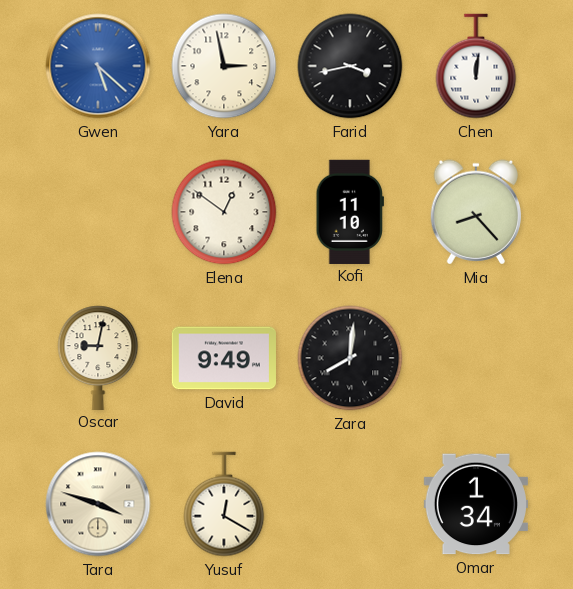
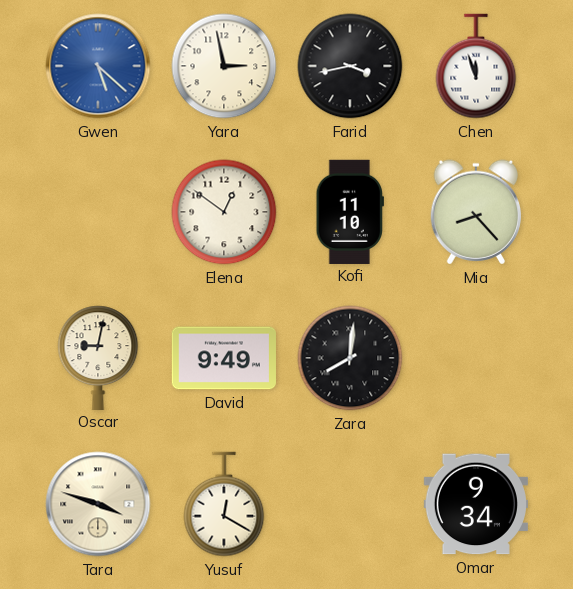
Chen: 12:01 -> 11:57 (476, 66)
Omar: 1:34 -> 9:34 (476, 504)
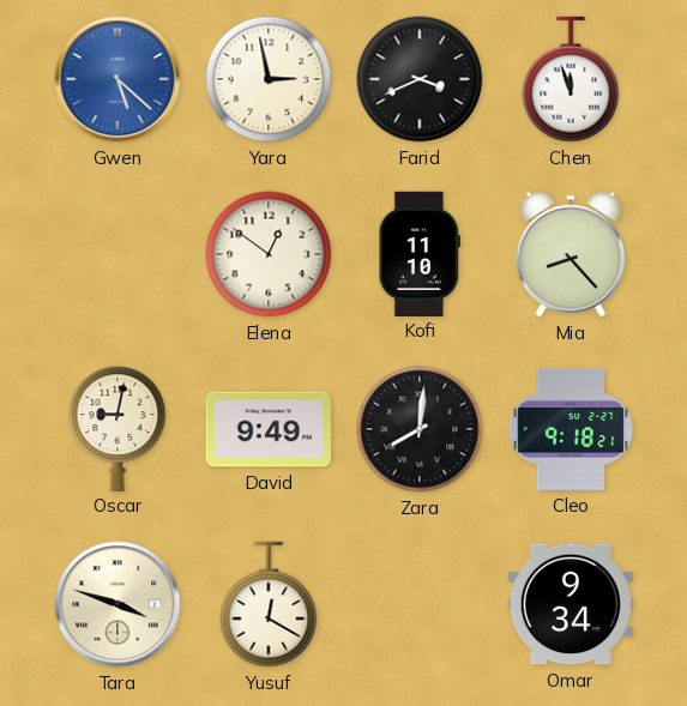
Farid: 3:43 -> 3:41 (420, 79)
Cleo: none -> 9:18 (571, 429)
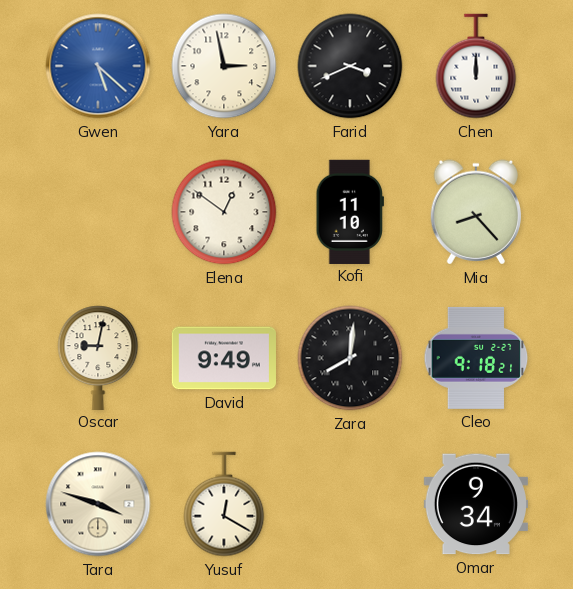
Chen: 11:57 -> 12:00 (476, 66)
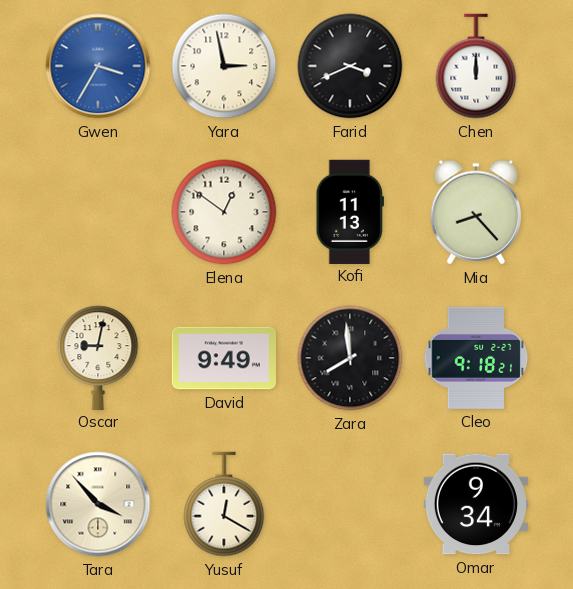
Gwen: 5:22 -> 3:35 (98, 66)
Kofi: 11:10 -> 11:13 (350, 211)
Zara: 8:01 -> 7:59 (350, 358)
Tara: 3:48 -> 3:53 (98, 504)
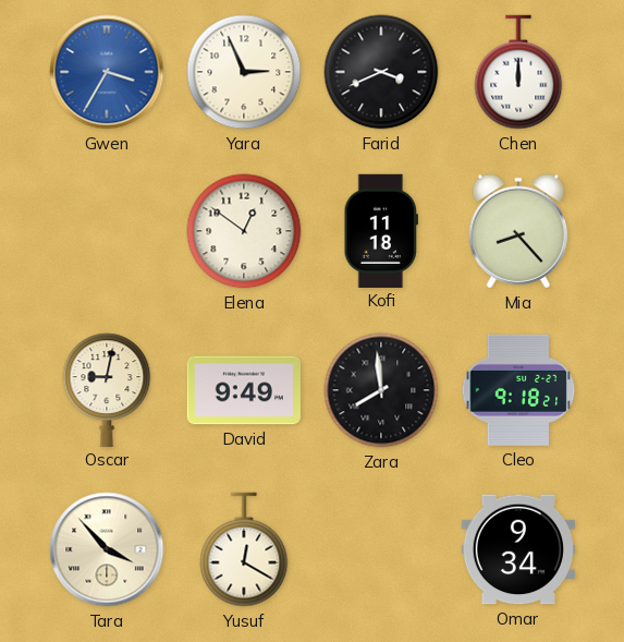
Yara: 2:58 -> 2:56 (244, 72)
Kofi: 11:13 -> 11:18 (381, 230)
